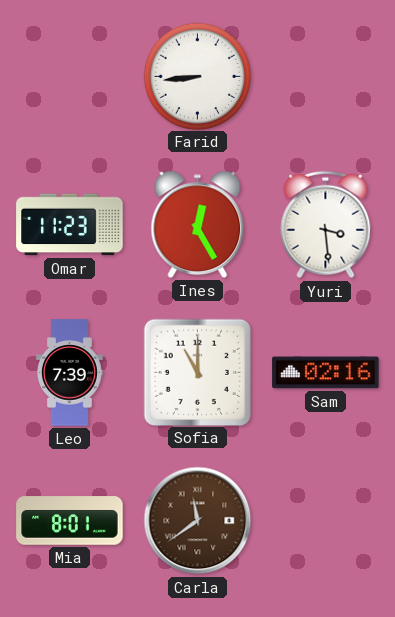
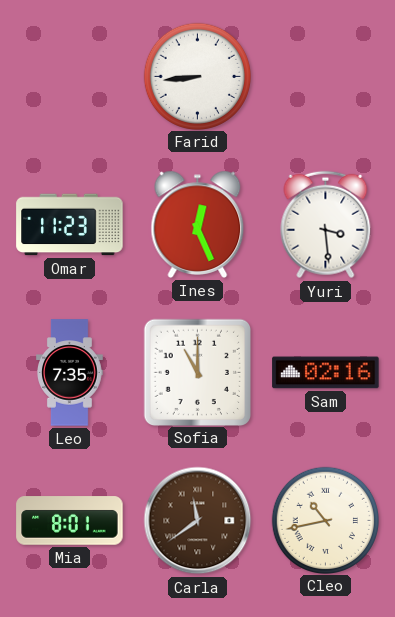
Ines: 12:25 -> 12:26 (198, 224)
Leo: 7:39 -> 7:35 (70, 373)
Cleo: none -> 10:43 (325, 520)
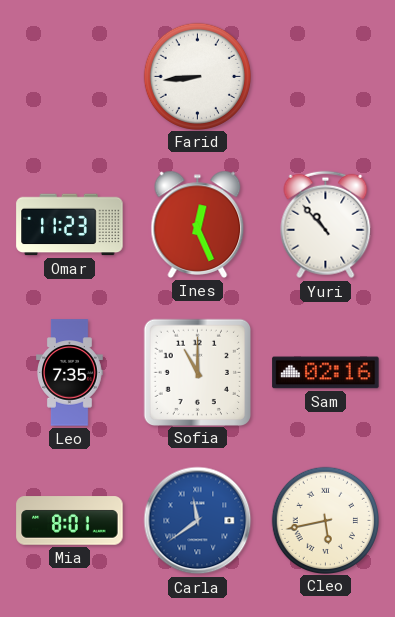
Yuri: 3:29 -> 10:53 (326, 225)
Carla dial: brown -> blue (198, 521)
Cleo: 10:43 -> 5:43 (325, 520)
